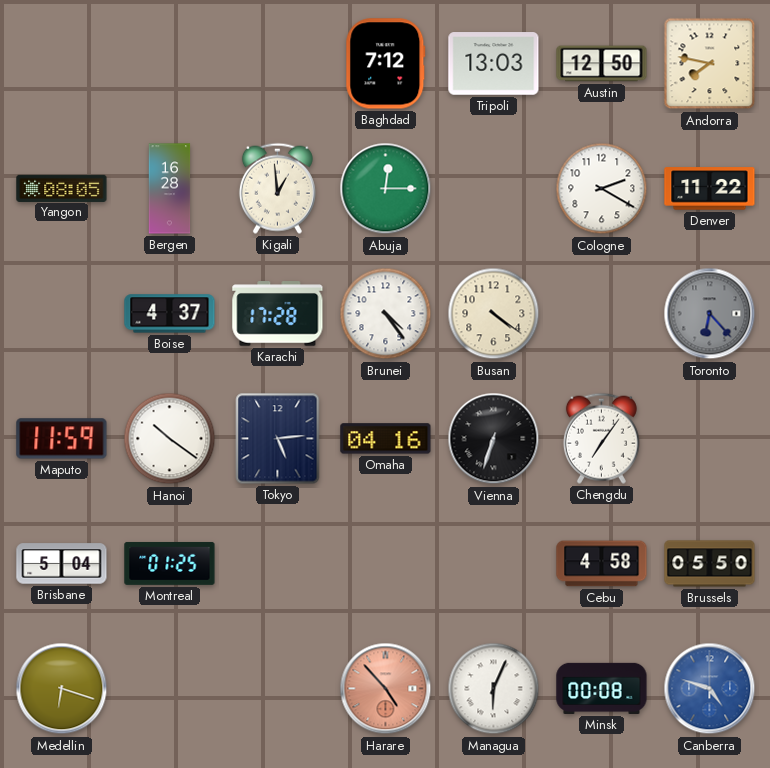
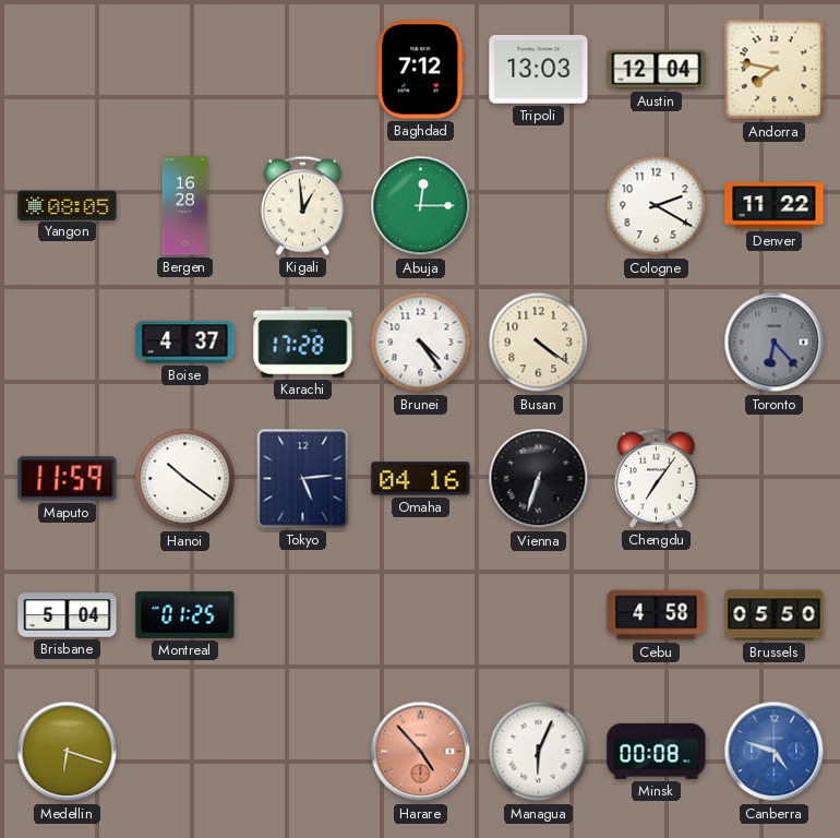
Austin: 12:50 -> 12:04 (657, 70)
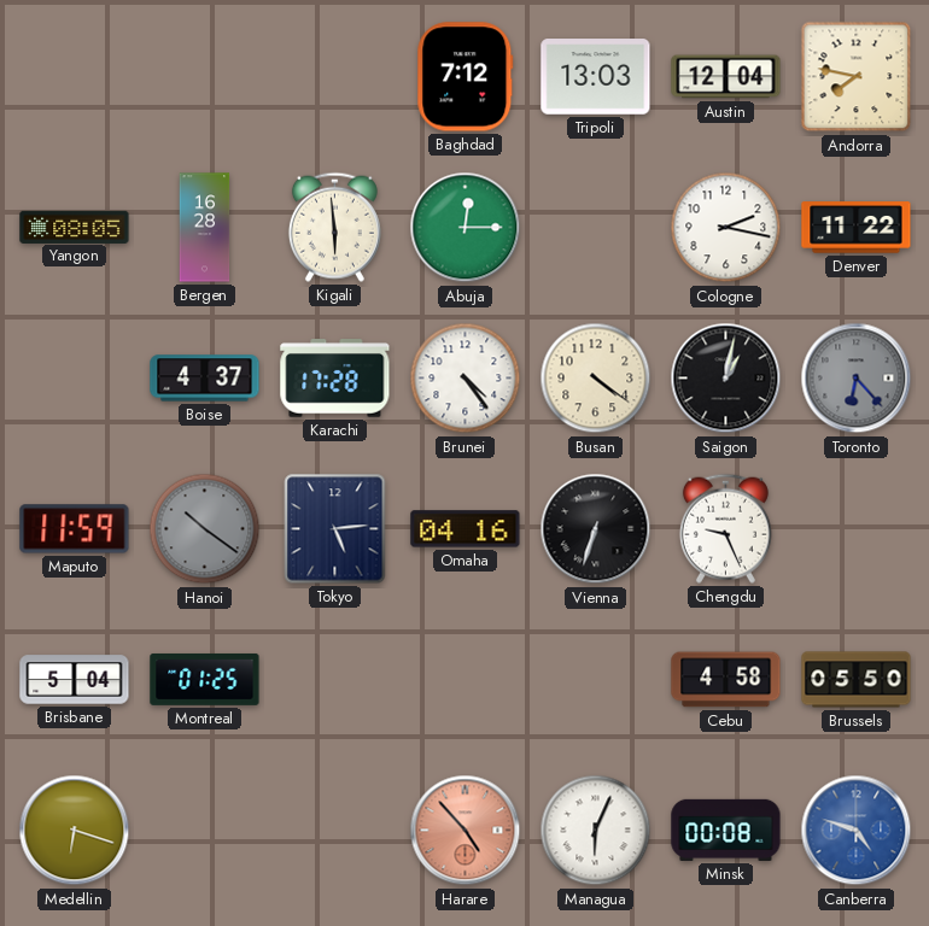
Kigali: 12:59 -> 5:59 (334, 227)
Cologne: 2:20 -> 2:17 (726, 228)
Saigon: none -> 1:02 (726, 379)
Hanoi dial: white -> grey (205, 529)
Chengdu: 7:06 -> 9:26 (725, 528)
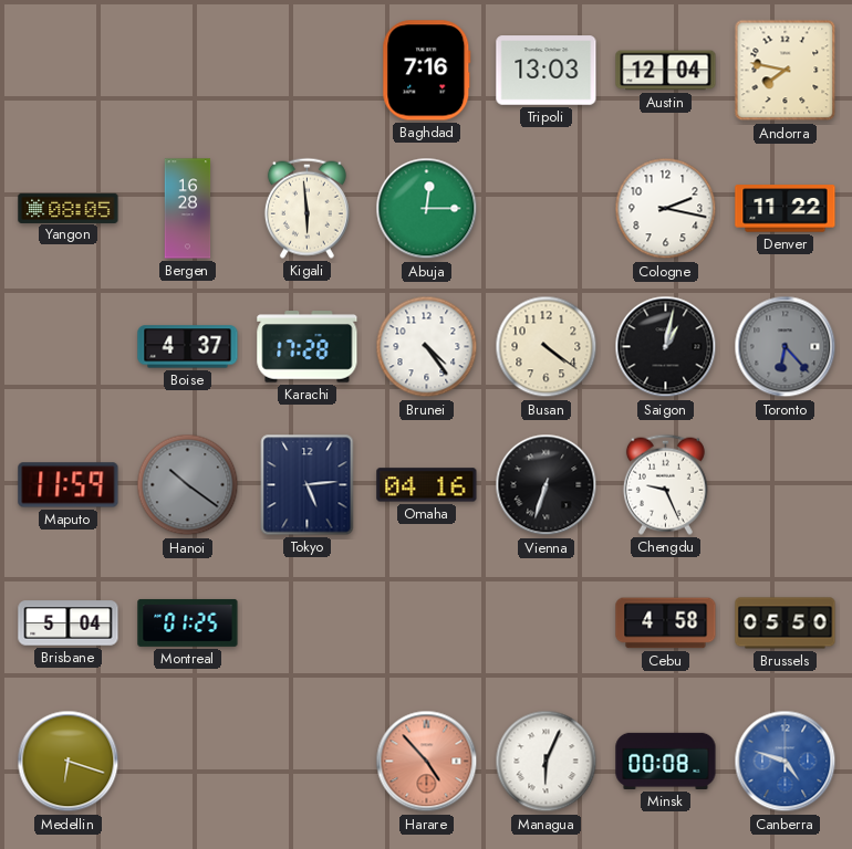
Baghdad: 7:12 -> 7:16 (427, 71)
